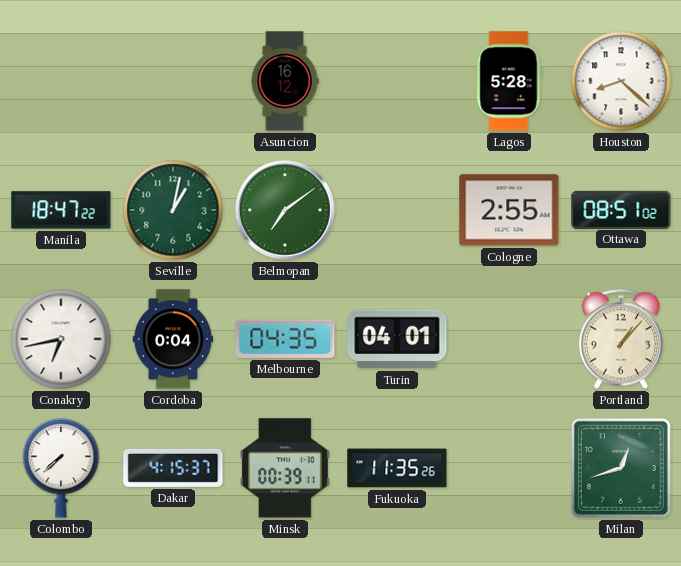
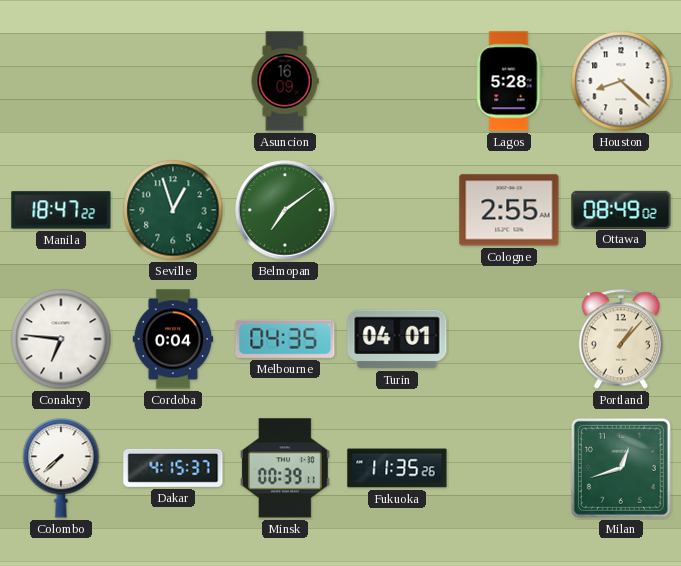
Asuncion: 16:12 -> 16:09 (285, 81)
Seville: 1:02 -> 12:57 (173, 210)
Ottawa: 08:51 -> 08:49 (621, 209)
Conakry: 6:43 -> 6:46 (61, 339)
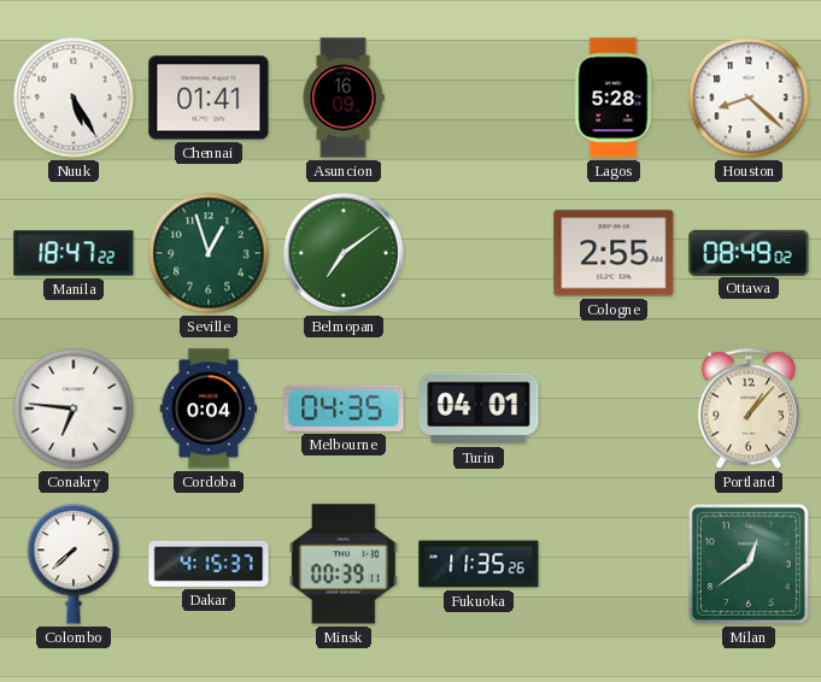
Nuuk: none -> 5:25 (74, 98)
Chennai: none -> 01:41 (209, 98)
Milan: 12:42 -> 12:39 (749, 564)
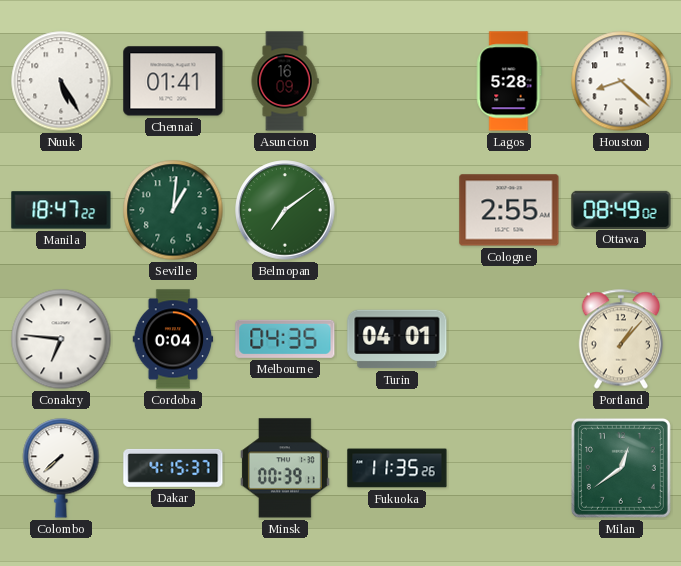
Seville: 12:57 -> 1:01 (173, 210)
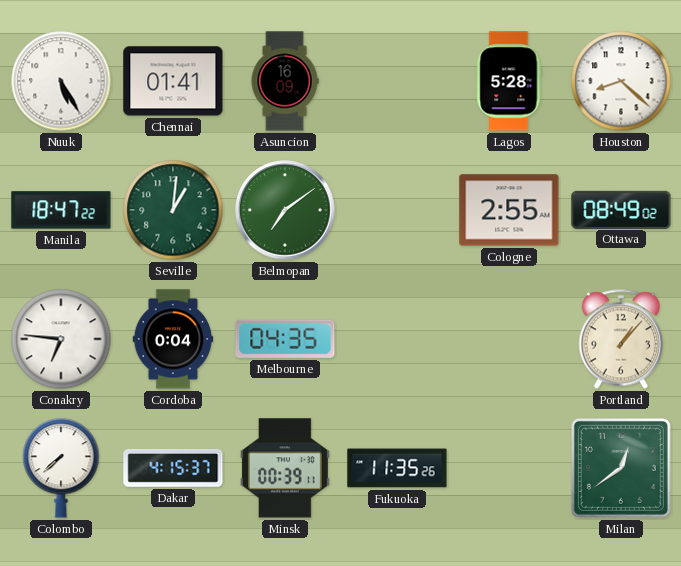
Turin: 04:01 -> none (397, 339)
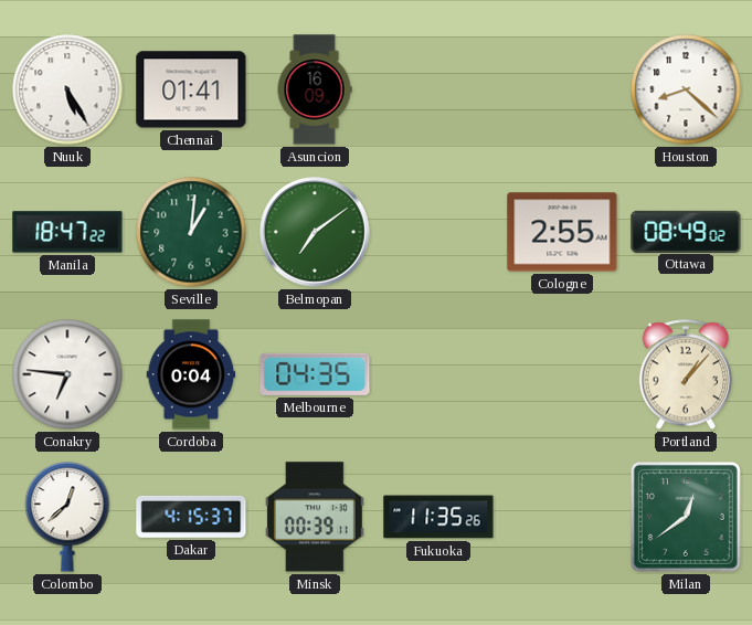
Lagos: 5:28 -> none (509, 81)
Colombo: 7:38 -> 12:38 (67, 517)
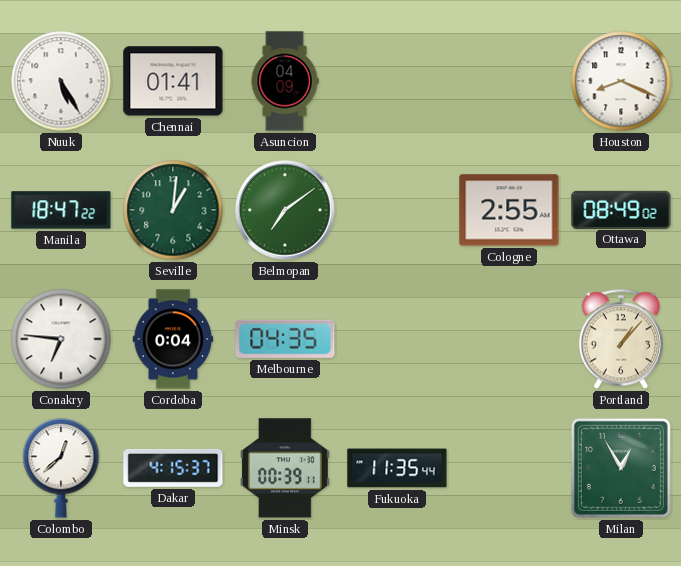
Asuncion: 16:09 -> 04:09 (285, 81)
Houston: 8:22 -> 8:19 (621, 81)
Fukuoka: 11:35:26 -> 11:35:44 (397, 468)
Milan: 12:39 -> 12:55 (621, 468)
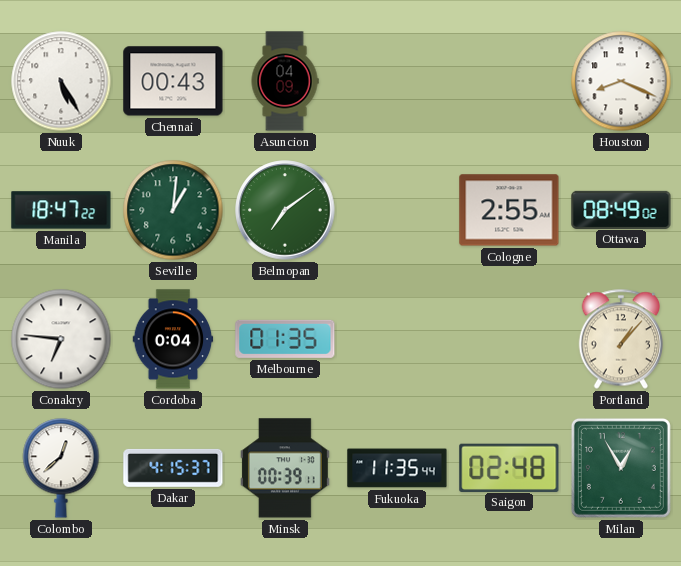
Chennai: 01:41 -> 00:43 (173, 81)
Melbourne: 04:35 -> 01:35 (285, 339)
Saigon: none -> 02:48 (509, 467)
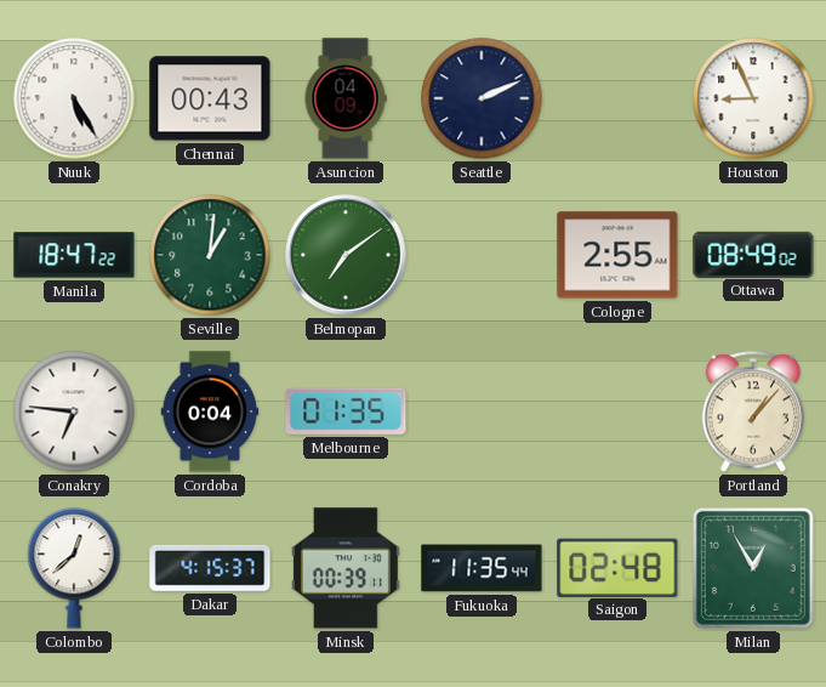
Seattle: none -> 2:11 (482, 98)
Houston: 8:19 -> 8:56 (753, 98)
